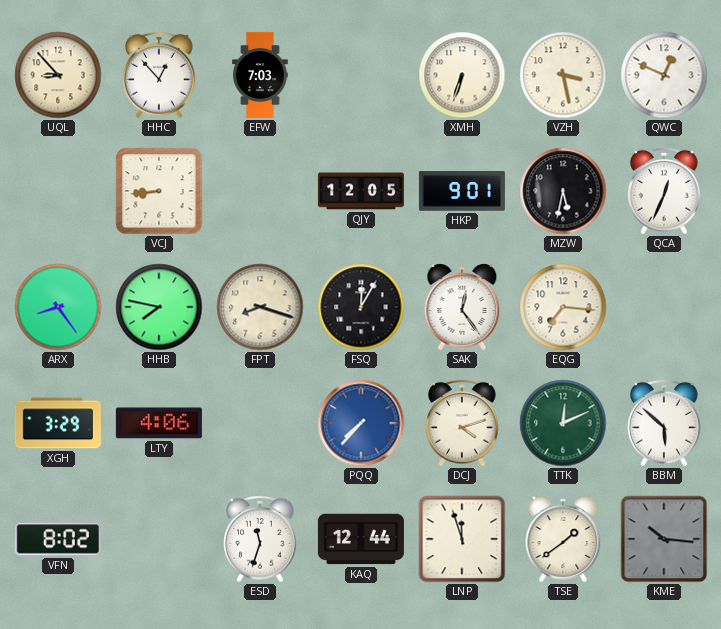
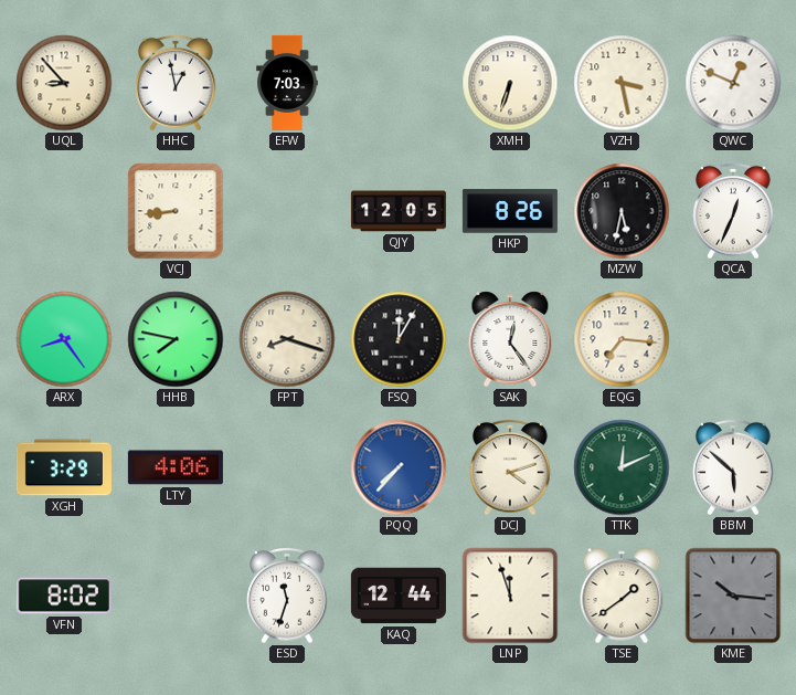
HHC: 12:53 -> 12:58 (176, 83)
HKP: 9:01 -> 8:26 (510, 211)
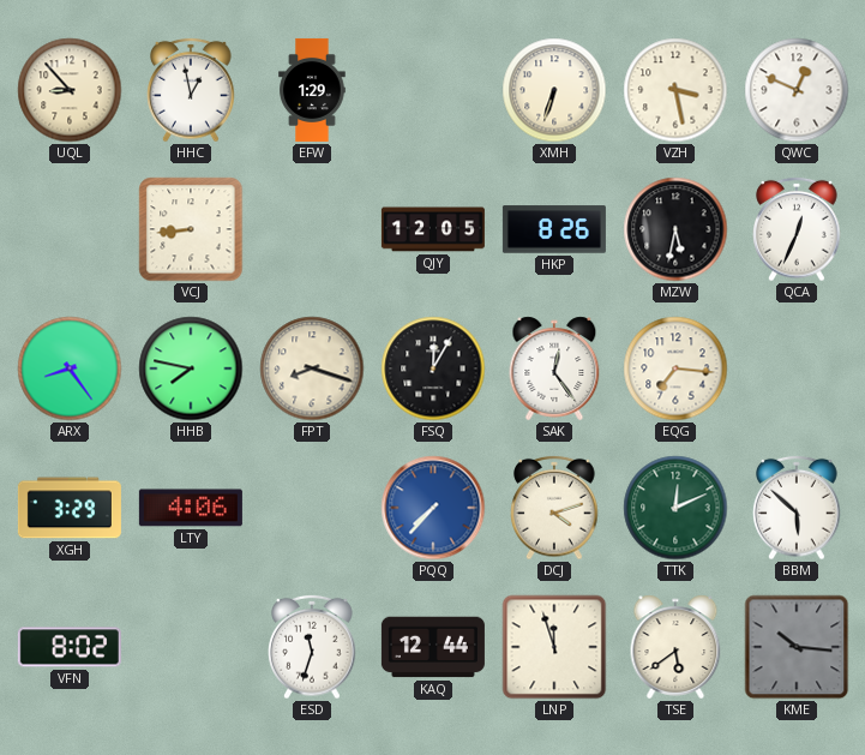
EFW: 7:03 -> 1:29 (312, 90)
TSE: 1:39 -> 5:39 (675, 647)
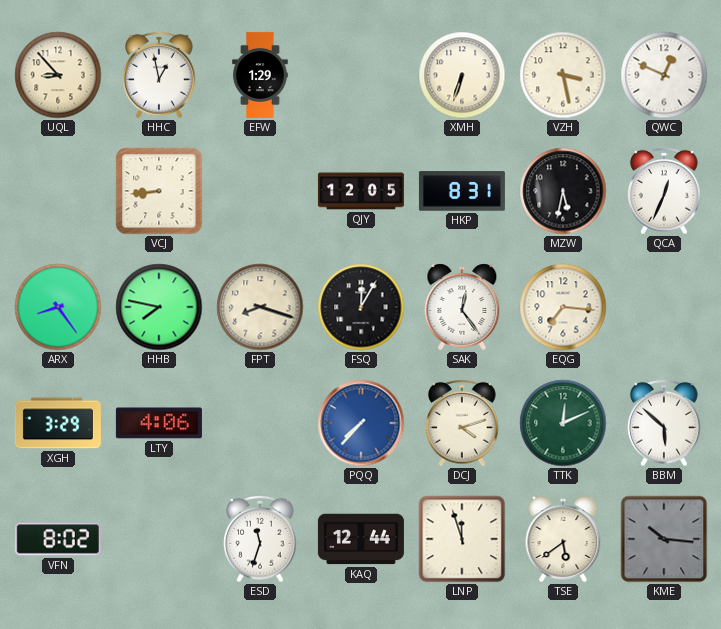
HKP: 8:26 -> 8:31 (462, 191)
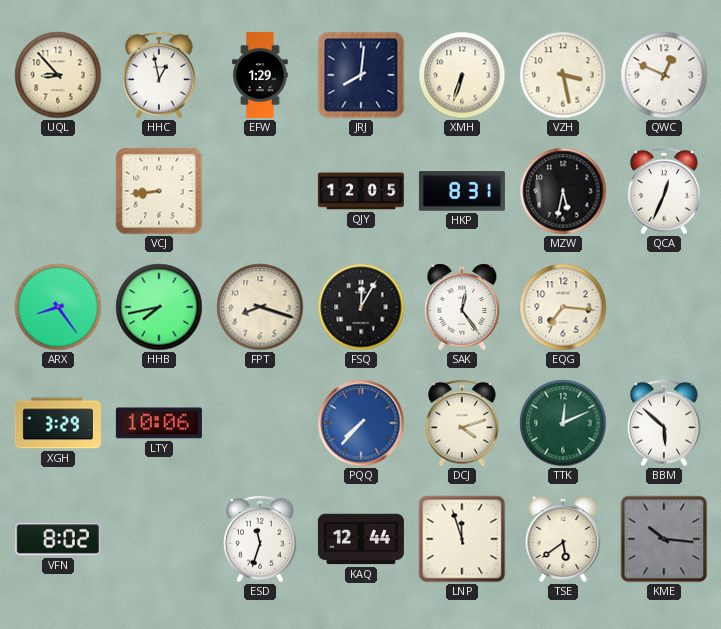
JRJ: none -> 8:01 (361, 75)
HHB: 7:47 -> 7:43 (159, 307)
LTY: 4:06 -> 10:06 (159, 423)
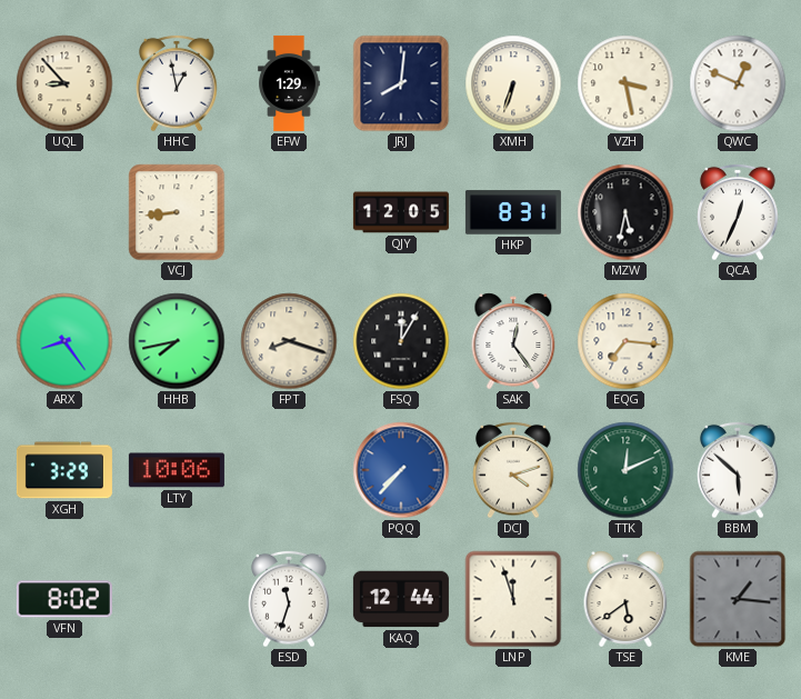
KME: 10:16 -> 1:16 (738, 599)
